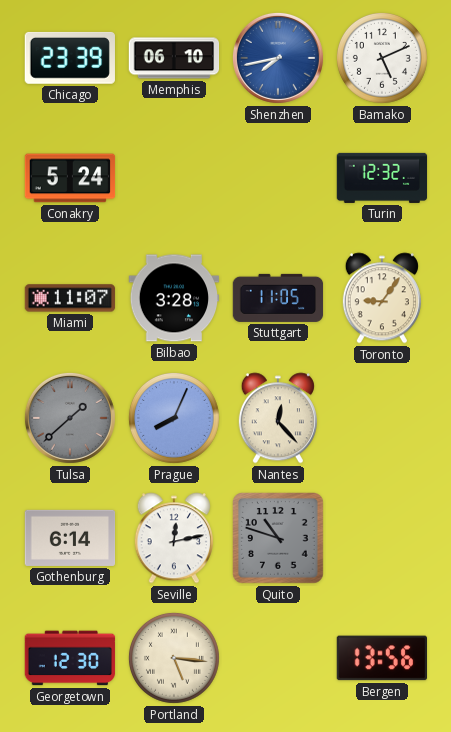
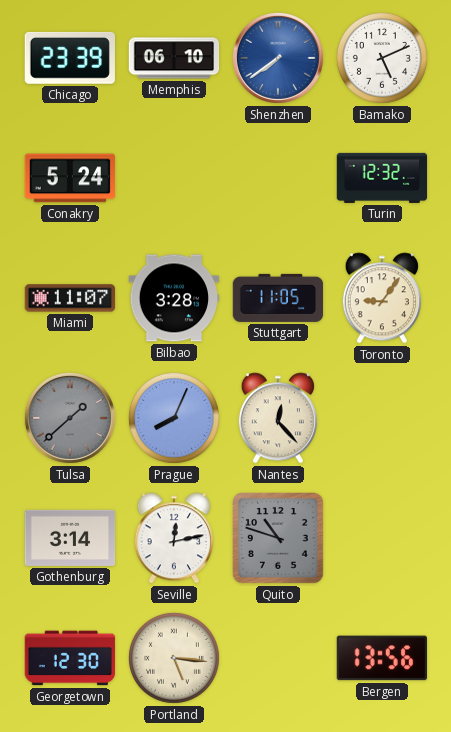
Shenzhen: 7:43 -> 7:39 (278, 58)
Gothenburg: 6:14 -> 3:14 (70, 538)
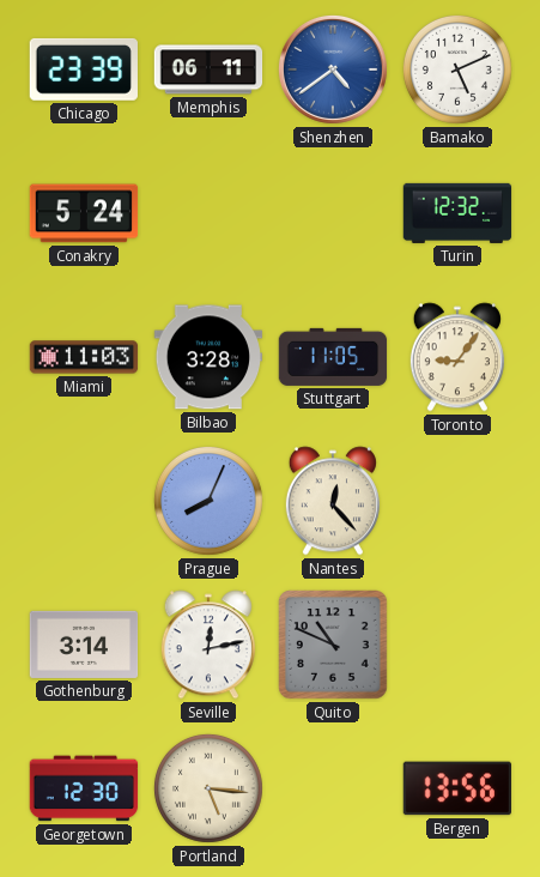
Memphis: 06:10 -> 06:11 (208, 69)
Shenzhen: 7:39 -> 4:39 (333, 69)
Miami: 11:07 -> 11:03 (84, 357)
Tulsa: 1:38 -> none (70, 418)
Quito: 10:48 -> 10:49 (334, 646)
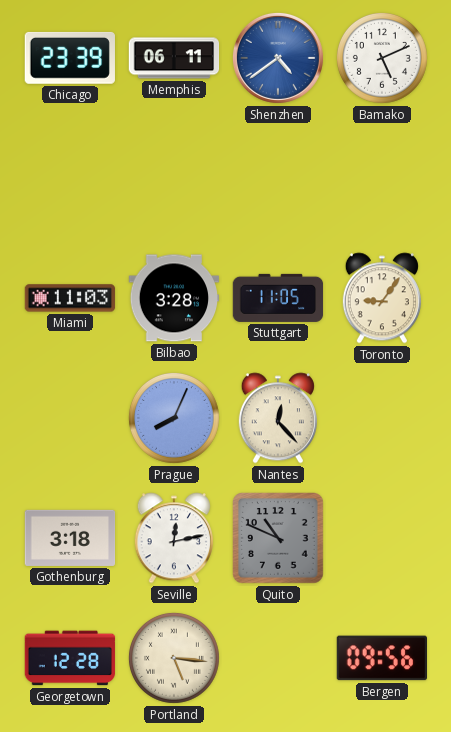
Conakry: 5:24 -> none (84, 213)
Turin: 12:32 -> none (457, 213)
Gothenburg: 3:14 -> 3:18 (70, 538)
Georgetown: 12:30 -> 12:28 (70, 658)
Bergen: 13:56 -> 09:56 (381, 658)
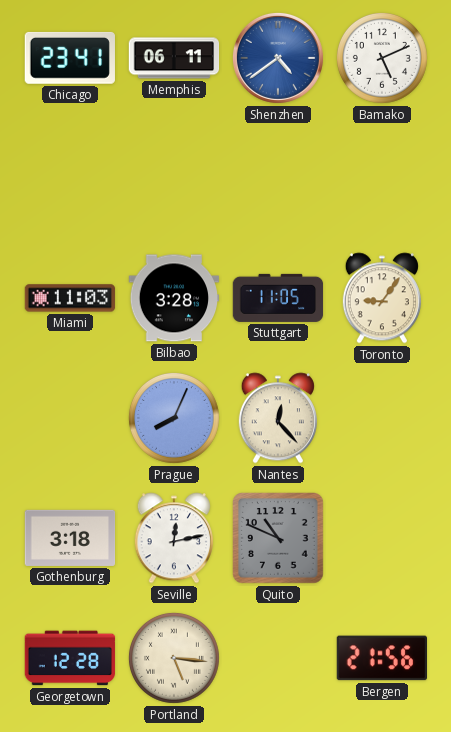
Chicago: 23:39 -> 23:41 (70, 58)
Bergen: 09:56 -> 21:56 (381, 658)
